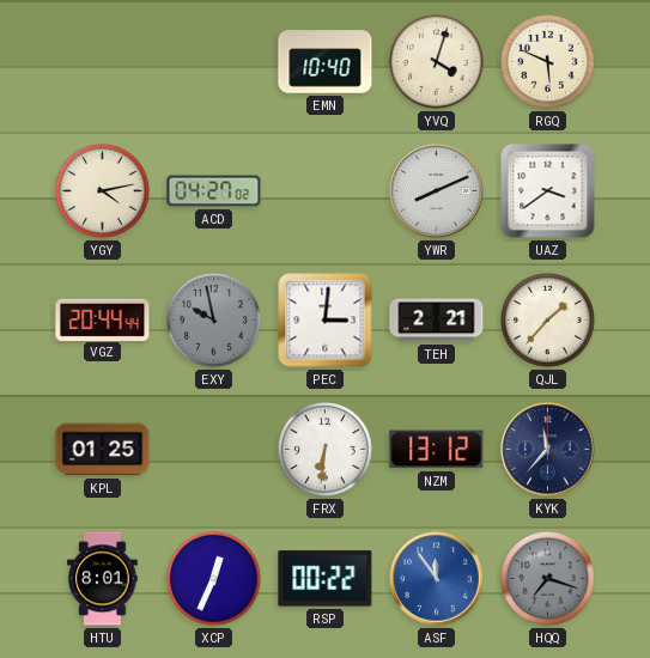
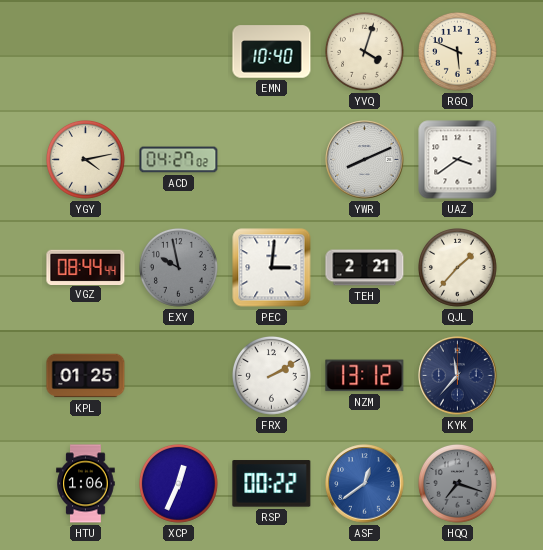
VGZ: 20:44 -> 08:44 (86, 267)
FRX: 6:31 -> 2:10 (272, 376)
HTU: 8:01 -> 1:06 (86, 484)
ASF: 11:54 -> 12:39 (365, 484)
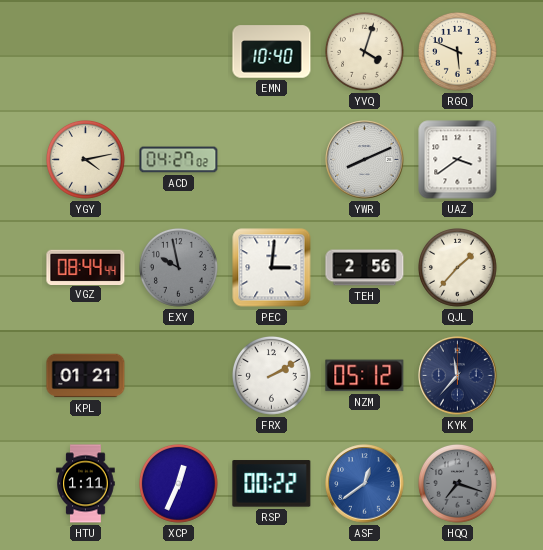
TEH: 2:21 -> 2:56 (365, 268)
KPL: 01:25 -> 01:21 (86, 376)
NZM: 13:12 -> 05:12 (365, 376)
HTU: 1:06 -> 1:11 (86, 484)
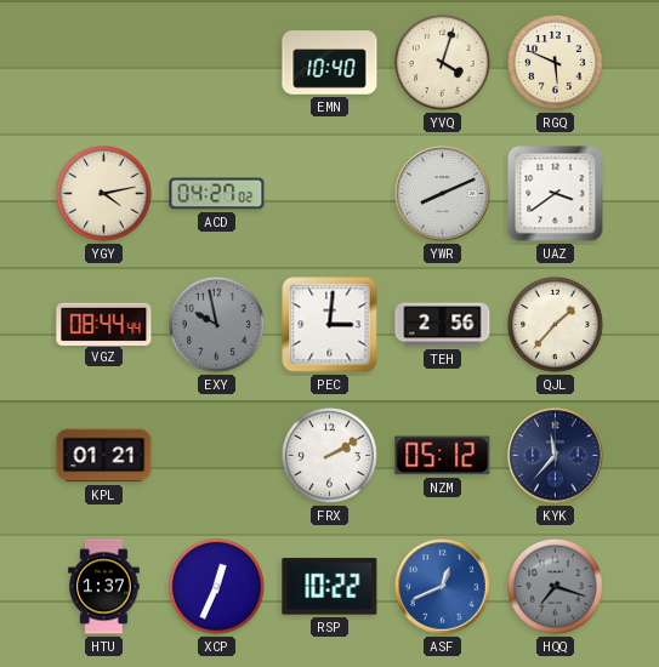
HTU: 1:11 -> 1:37 (104, 587)
RSP: 00:22 -> 10:22 (330, 587)
ASF: 12:39 -> 12:41 (443, 587)
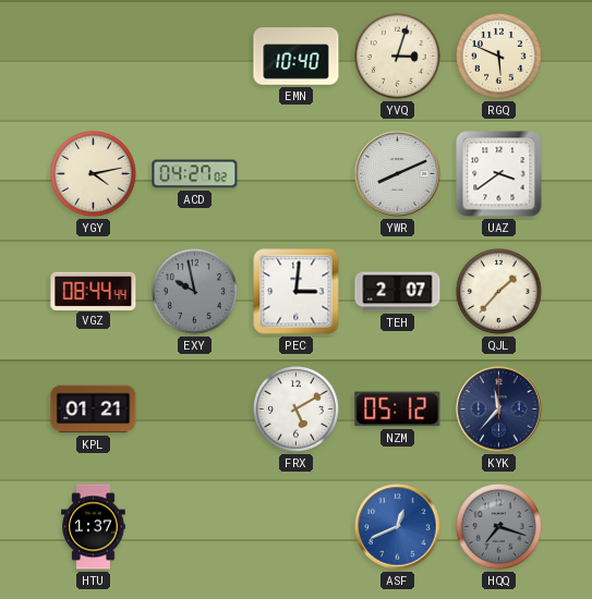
YVQ: 4:03 -> 3:03 (398, 57)
TEH: 2:56 -> 2:07 (398, 292)
FRX: 2:10 -> 5:10 (297, 409)
XCP: 12:34 -> none (217, 587)
RSP: 10:22 -> none (330, 587)
